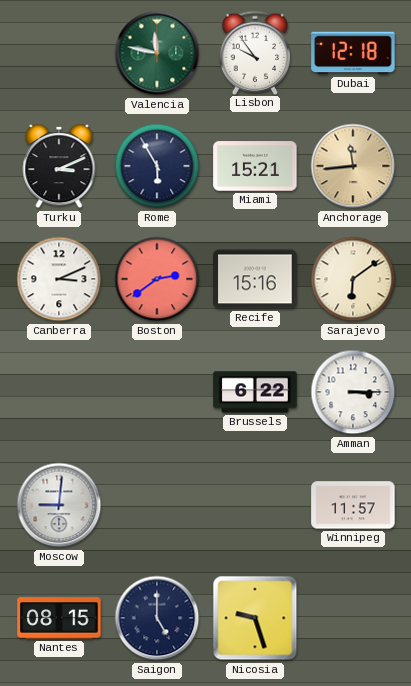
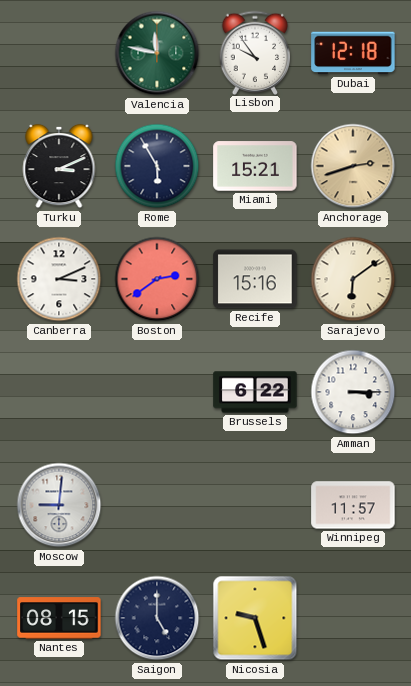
Anchorage: 11:44 -> 2:42 (353, 166)
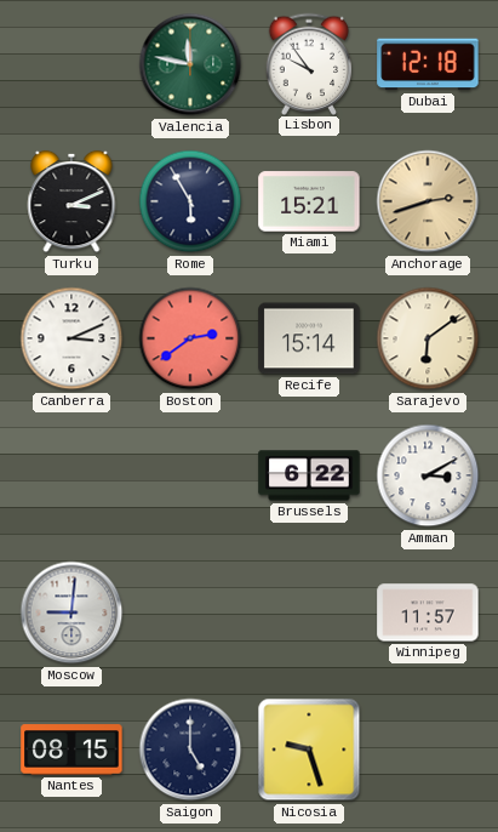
Recife: 15:16 -> 15:14 (309, 338)
Amman: 3:15 -> 3:10 (428, 475)
